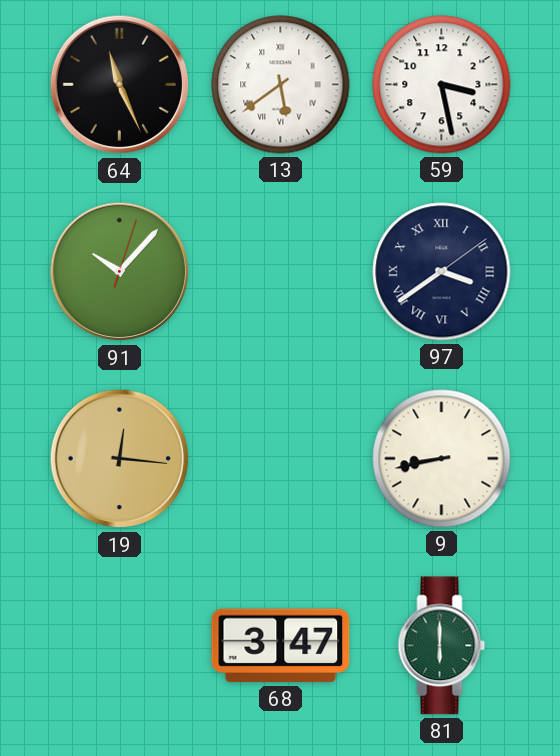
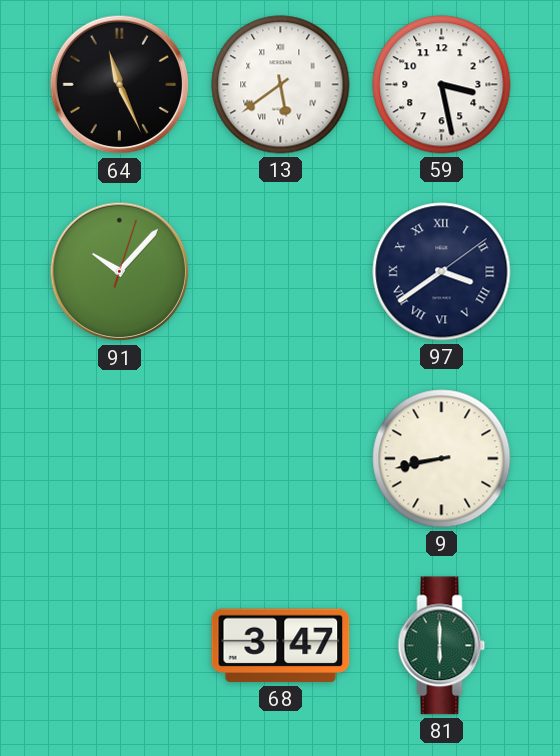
19: 12:16 -> none (120, 459)
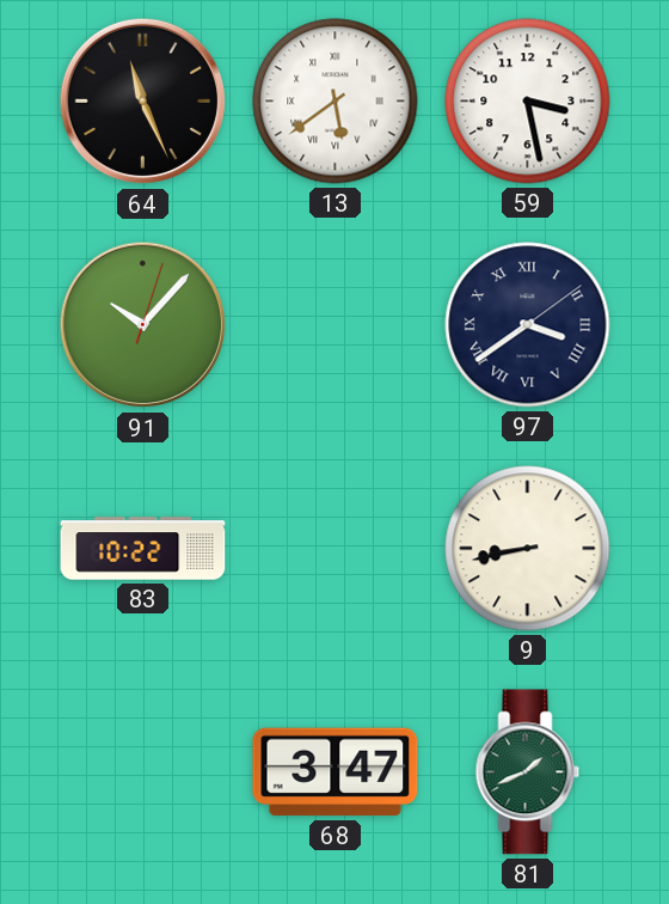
83: none -> 10:22 (143, 549)
81: 6:00 -> 1:41 (528, 772)
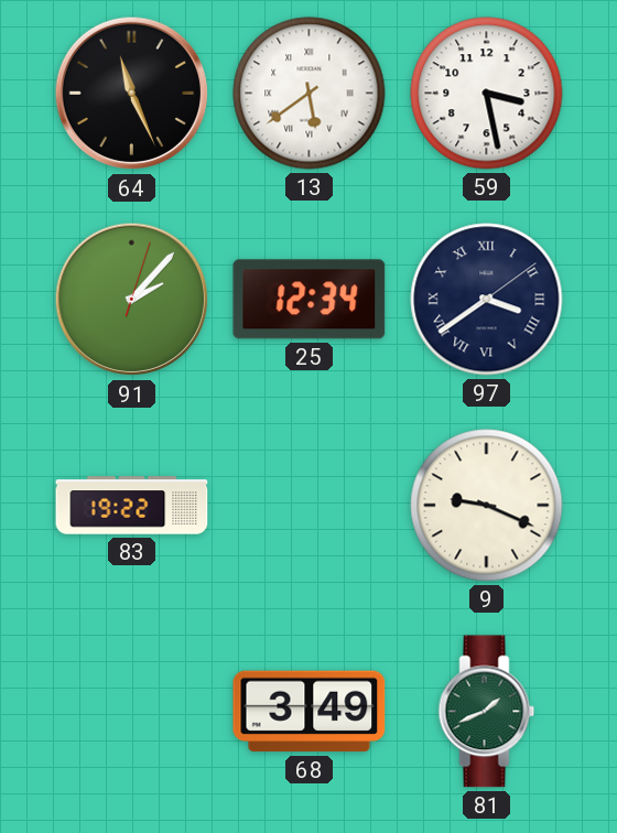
91: 10:07 -> 2:07 (132, 300)
25: none -> 12:34 (310, 300)
83: 10:22 -> 19:22 (132, 506)
9: 8:43 -> 9:19 (487, 506)
68: 3:47 -> 3:49 (310, 712)
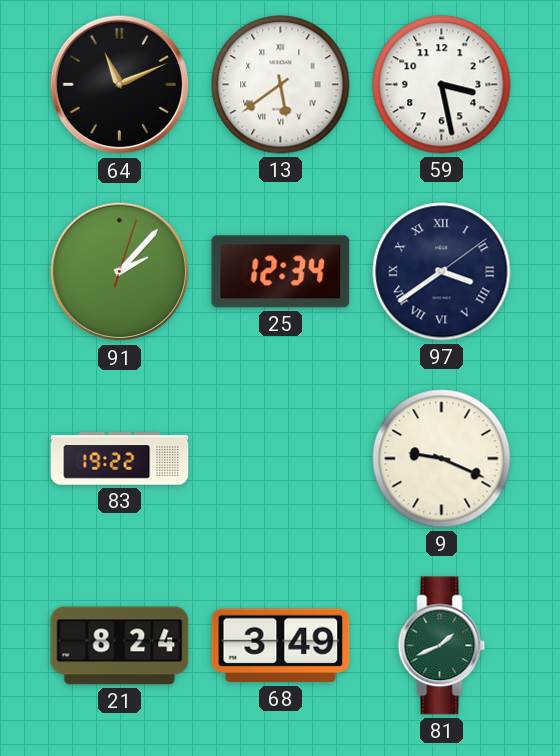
64: 11:26 -> 11:11 (120, 85)
21: none -> 8:24 (120, 646)
